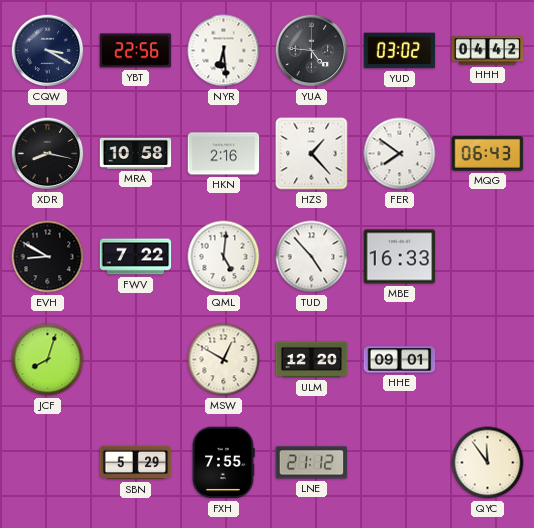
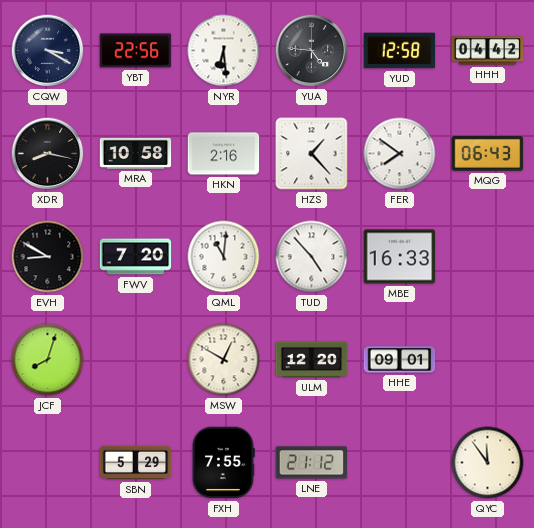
YUD: 03:02 -> 12:58 (400, 51)
FWV: 7:22 -> 7:20 (136, 257)
QML: 5:01 -> 11:01 (224, 257)
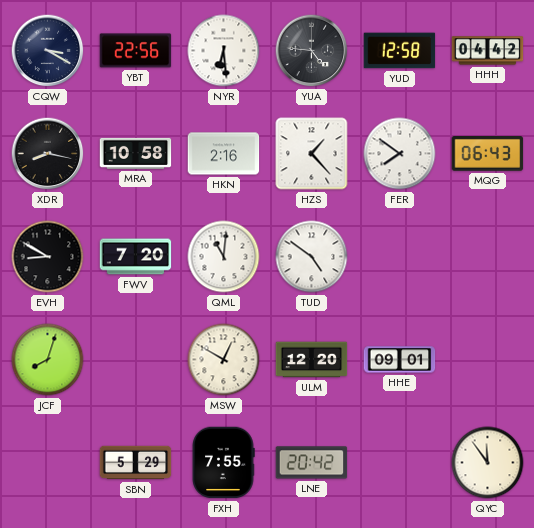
TUD: 4:53 -> 4:51 (312, 257)
MBE: 16:33 -> none (400, 257)
LNE: 21:12 -> 20:42 (312, 463)
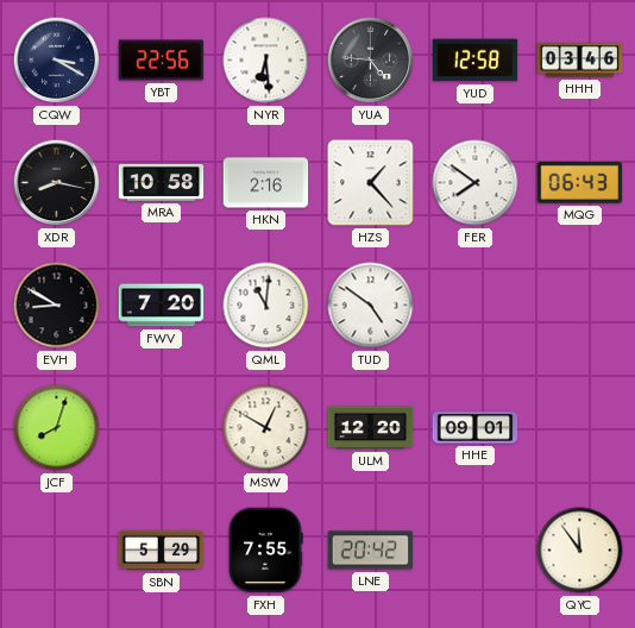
HHH: 04:42 -> 03:46 (580, 61)
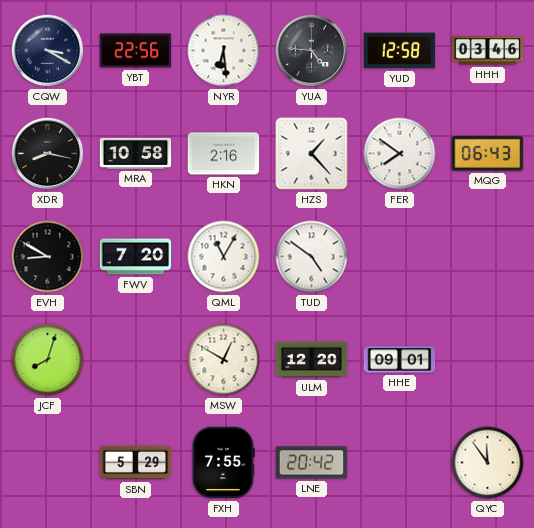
QML: 11:01 -> 11:05 (224, 257)
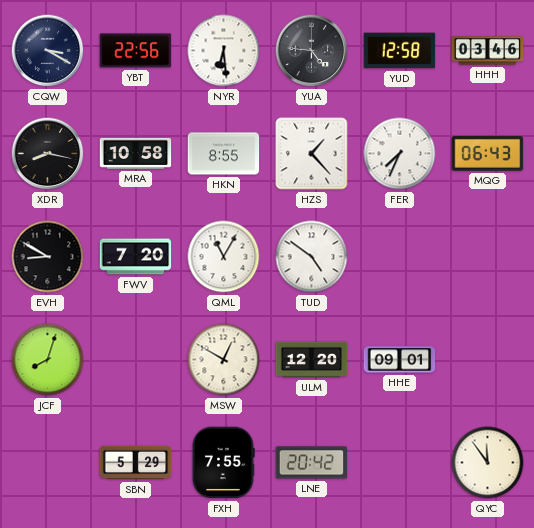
HKN: 2:16 -> 8:55 (224, 154)
FER: 7:51 -> 7:34 (400, 154)
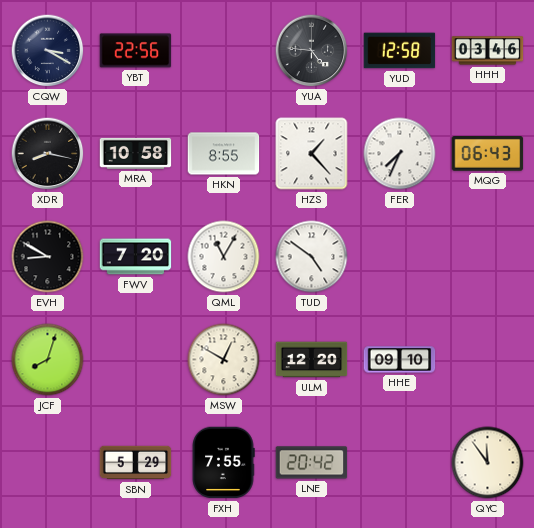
NYR: 6:29 -> none (224, 51)
HHE: 09:01 -> 09:10 (400, 360)
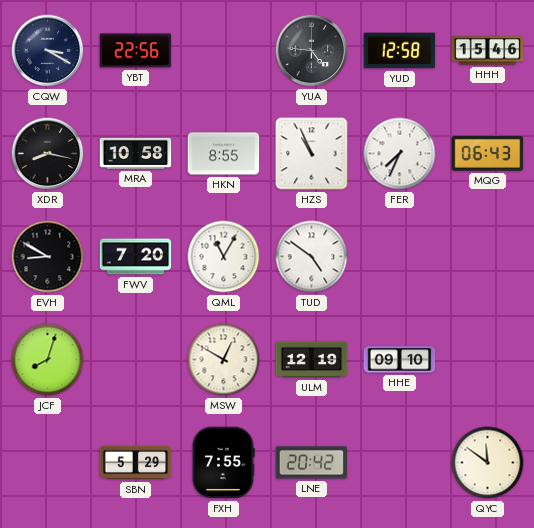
HHH: 03:46 -> 15:46 (488, 51)
HZS: 1:23 -> 10:56 (312, 154)
ULM: 12:20 -> 12:19 (312, 360)
QYC: 11:54 -> 11:51 (488, 463)
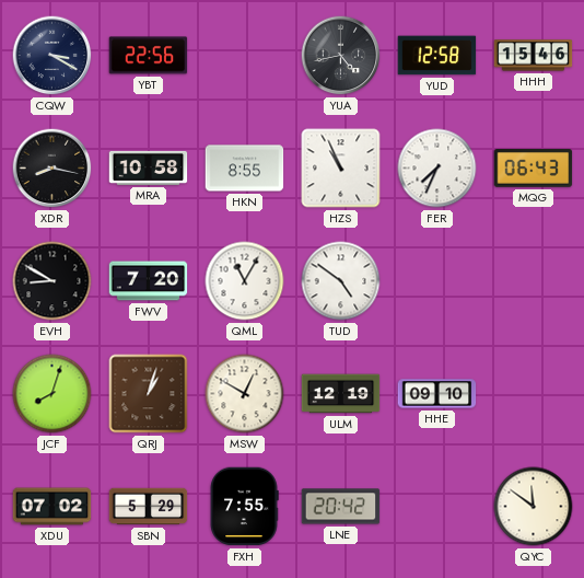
YUA: 4:46 -> 4:43 (341, 56)
QRJ: none -> 1:03 (149, 394)
XDU: none -> 07:02 (52, 507)
